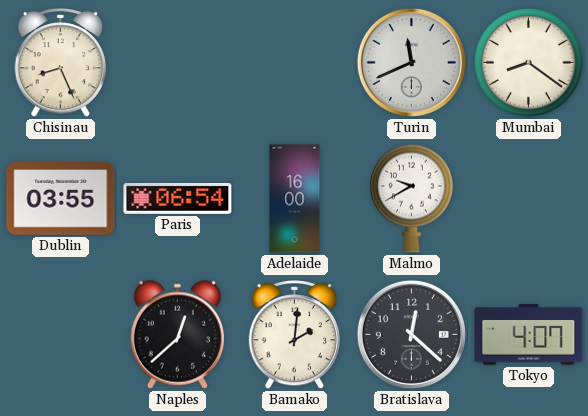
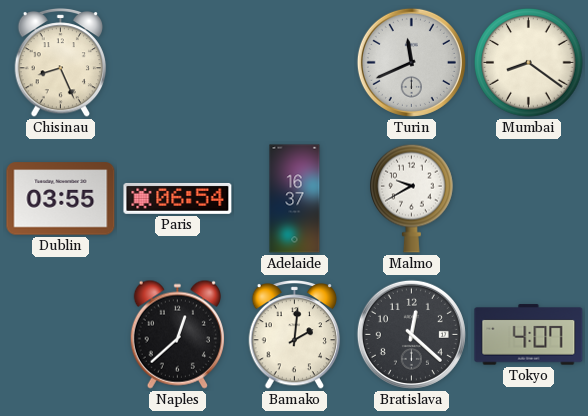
Adelaide: 16:00 -> 16:37 (295, 199)
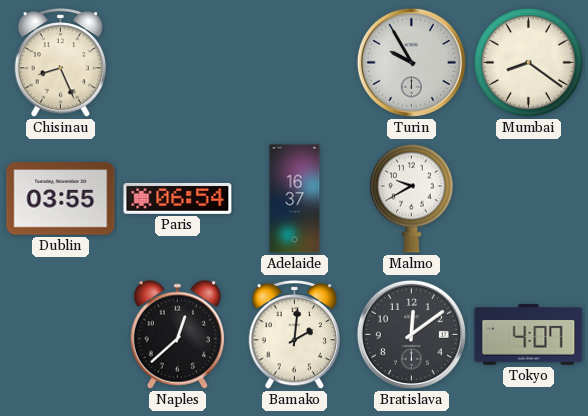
Turin: 11:41 -> 9:55 (411, 62)
Bratislava: 12:22 -> 12:09 (411, 334)
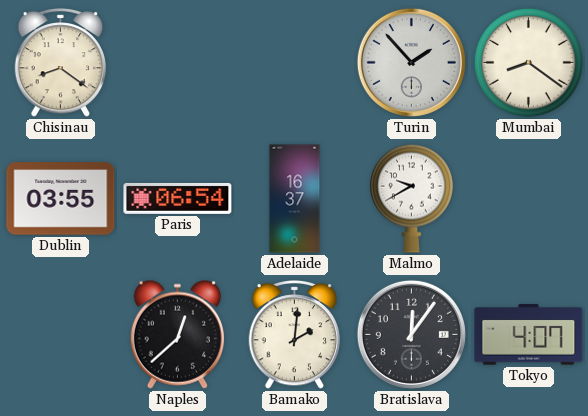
Chisinau: 8:26 -> 8:21 (61, 63)
Turin: 9:55 -> 1:53 (411, 62)
Bratislava: 12:09 -> 12:06 (411, 334)
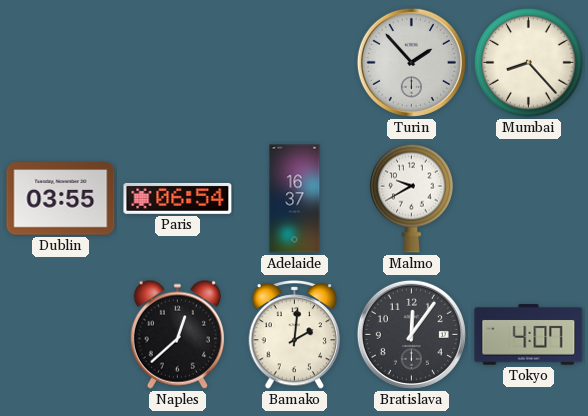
Chisinau: 8:21 -> none (61, 63)
Mumbai: 8:21 -> 8:23 (529, 63)
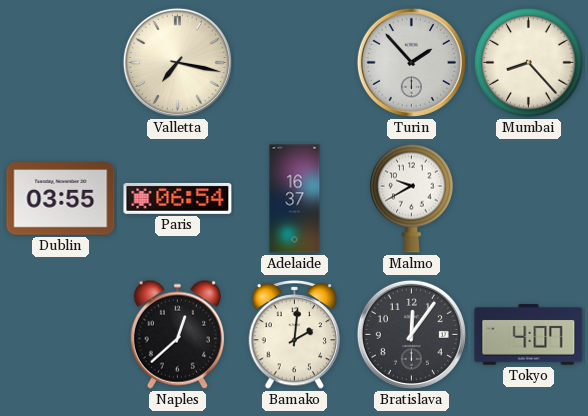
Valletta: none -> 7:17 (177, 62)
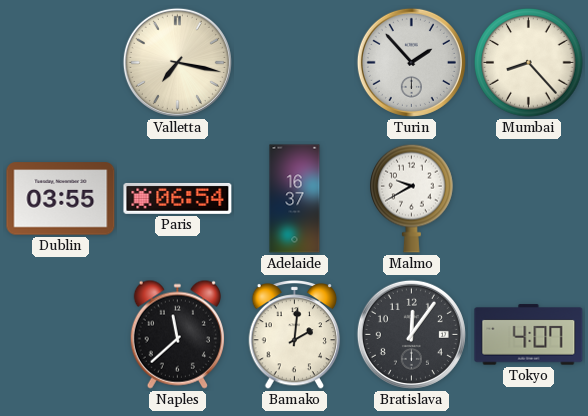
Naples: 12:38 -> 11:38 (177, 334)
